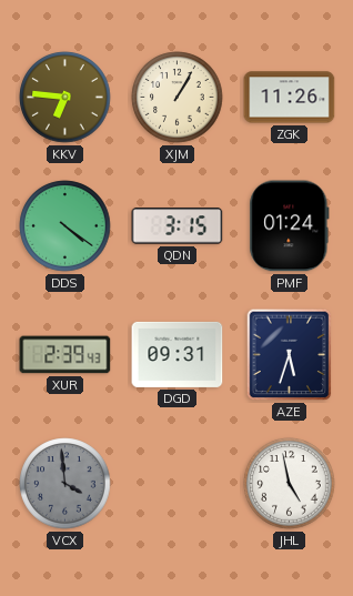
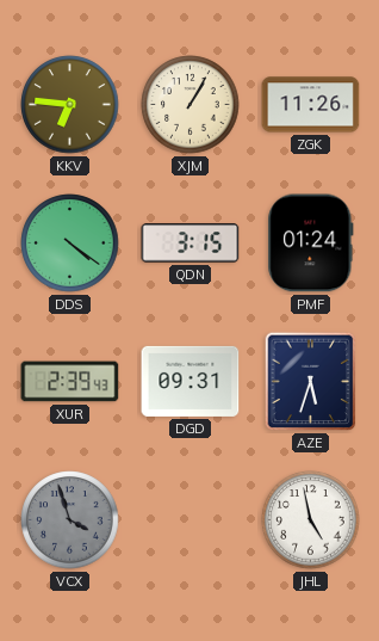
VCX: 3:59 -> 3:57 (70, 520)
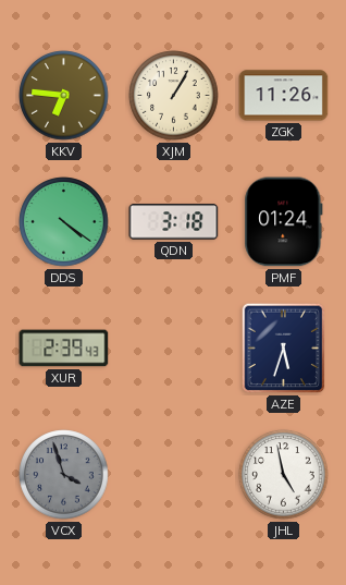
QDN: 3:15 -> 3:18 (174, 222)
DGD: 09:31 -> none (191, 381)
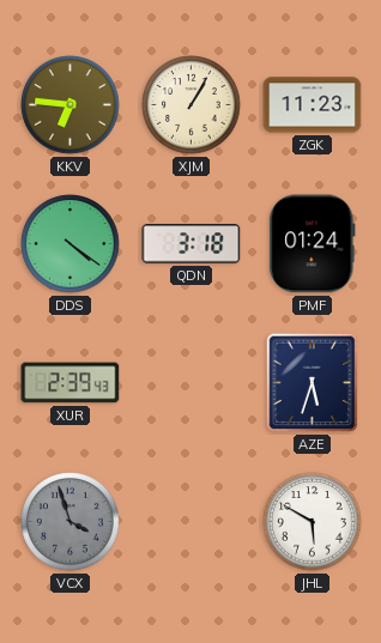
ZGK: 11:26 -> 11:23 (313, 105)
JHL: 4:58 -> 5:50 (313, 522)
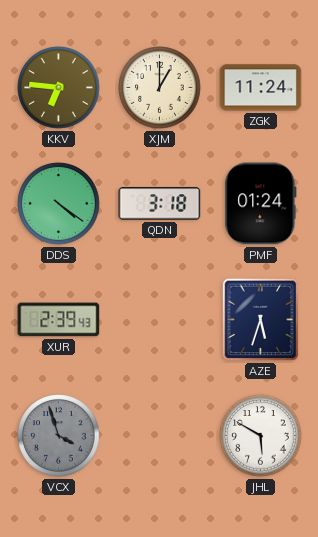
XJM: 1:05 -> 1:00 (160, 88)
ZGK: 11:23 -> 11:24 (261, 88)
